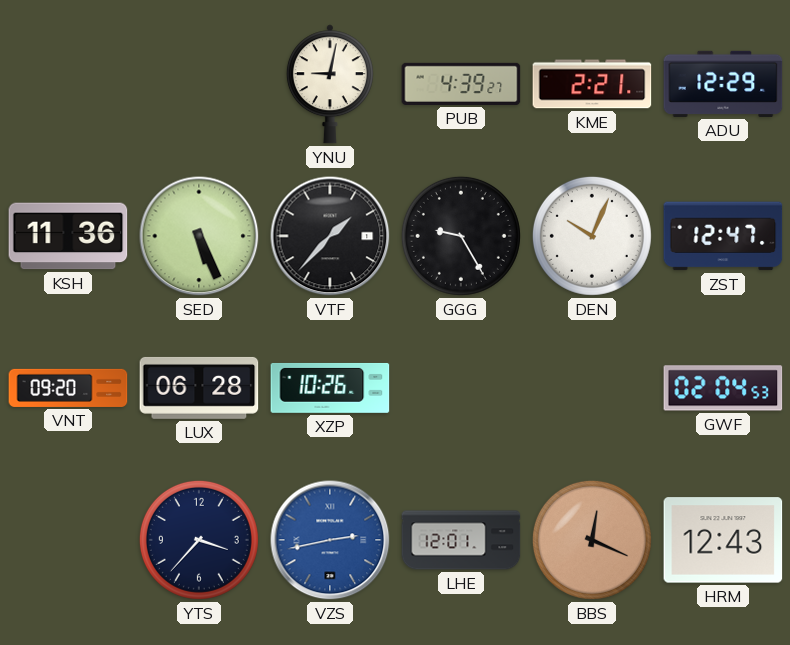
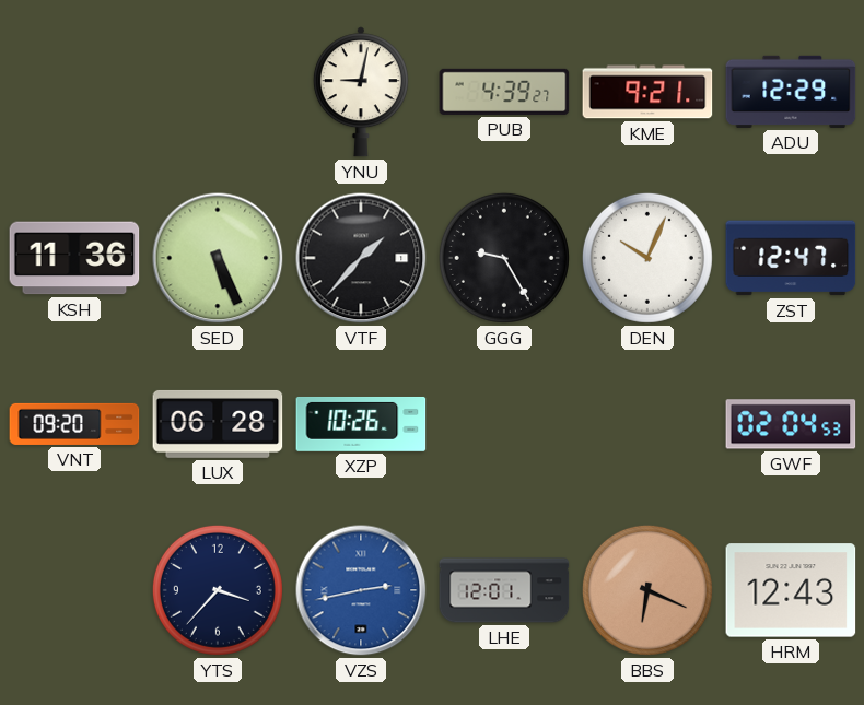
KME: 2:21 -> 9:21 (647, 92)
BBS: 12:19 -> 6:19 (647, 590)
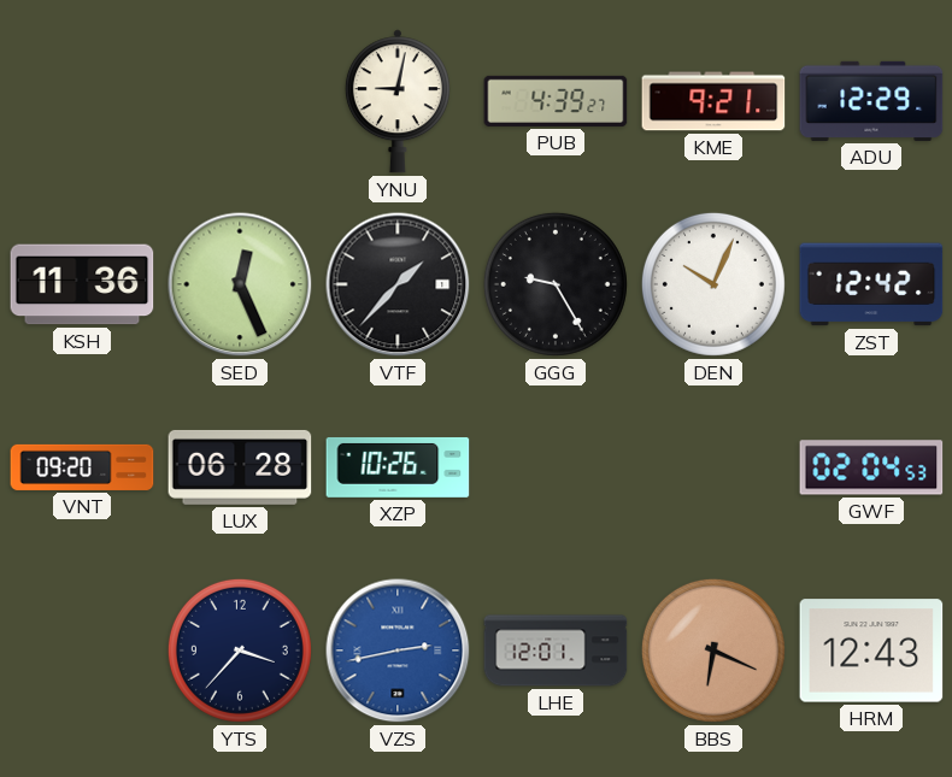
SED: 5:26 -> 12:26 (240, 284)
ZST: 12:47 -> 12:42 (871, 284)
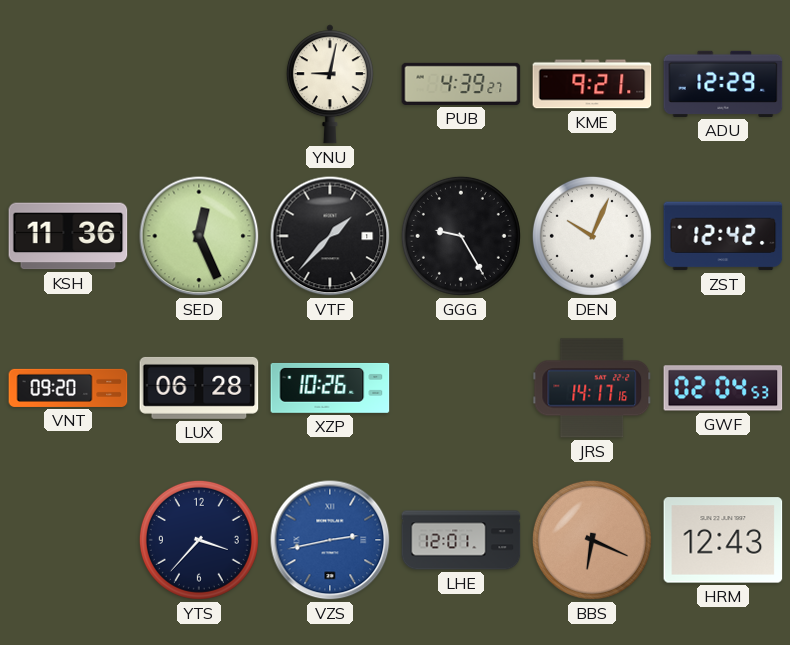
JRS: none -> 14:17 (592, 388)
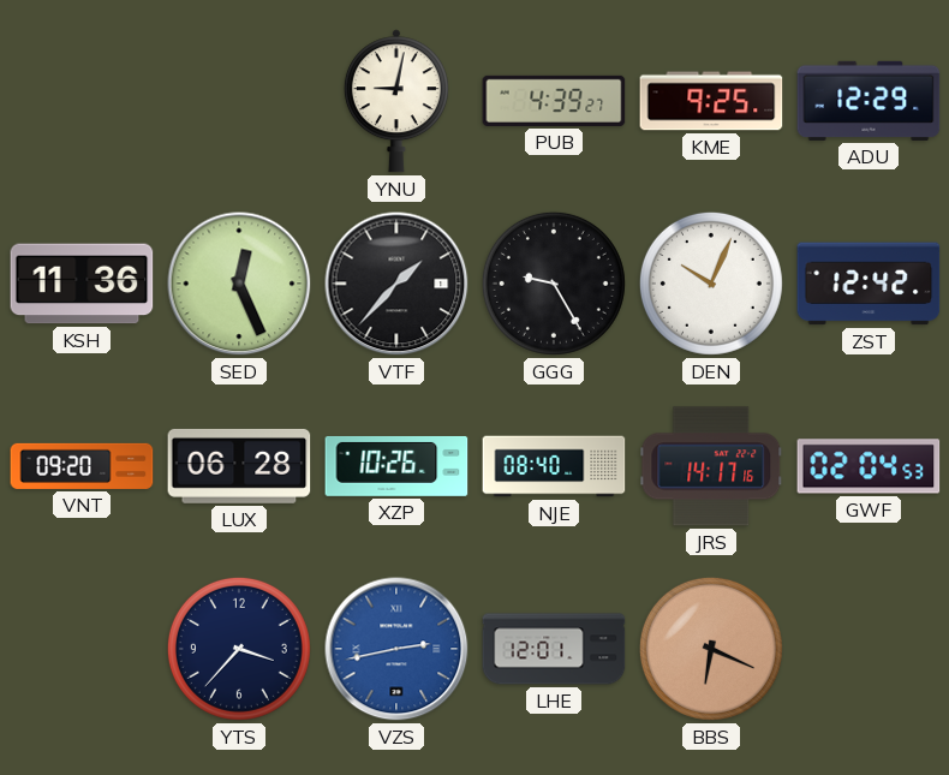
KME: 9:21 -> 9:25 (711, 101)
NJE: none -> 08:40 (554, 466)
HRM: 12:43 -> none (723, 540)
